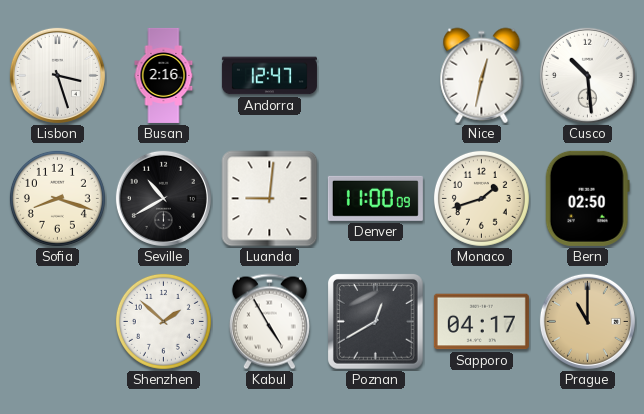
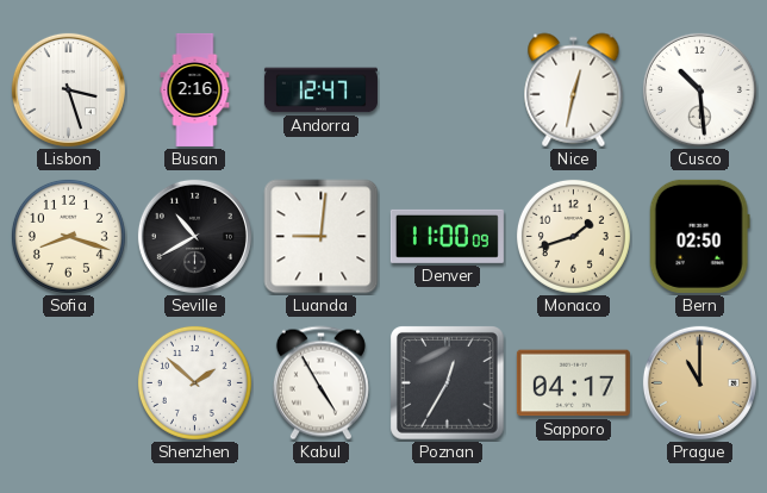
Poznan: 12:40 -> 12:35 (448, 383)
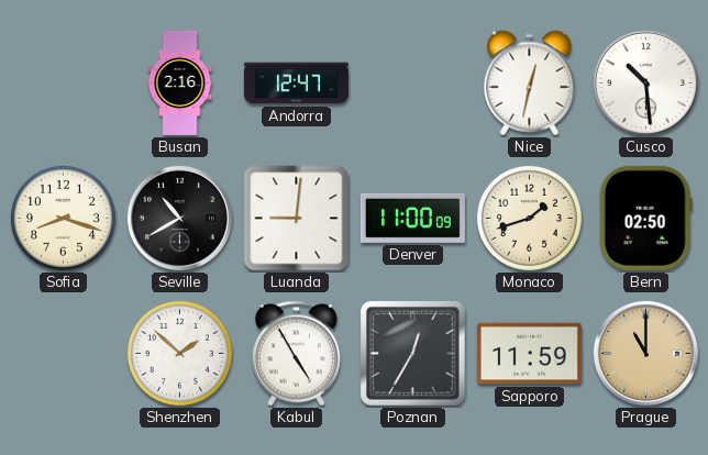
Lisbon: 3:27 -> none (68, 89)
Sapporo: 04:17 -> 11:59 (529, 354)
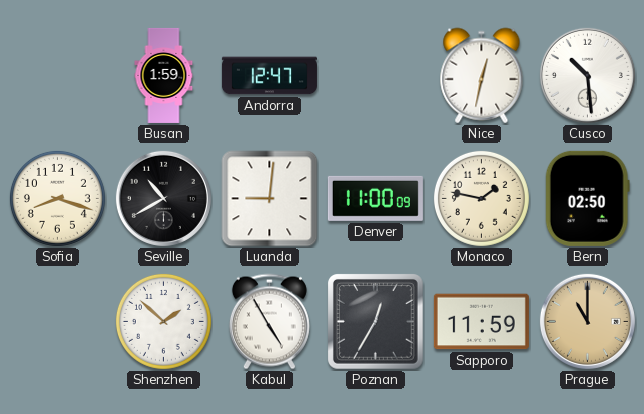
Busan: 2:16 -> 1:59 (164, 75)
Monaco: 1:42 -> 1:47 (481, 198)
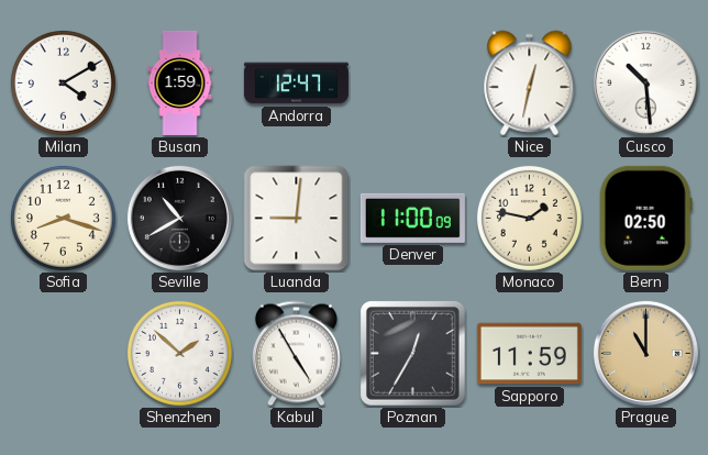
Milan: none -> 4:10 (63, 82)
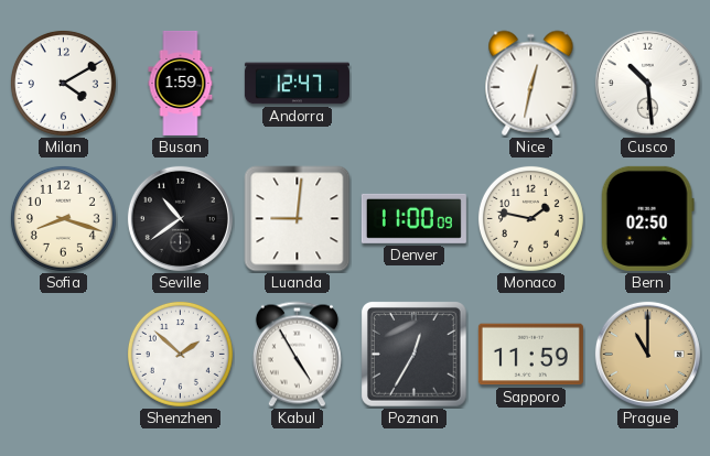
Seville: 10:40 -> 10:39 (180, 218)
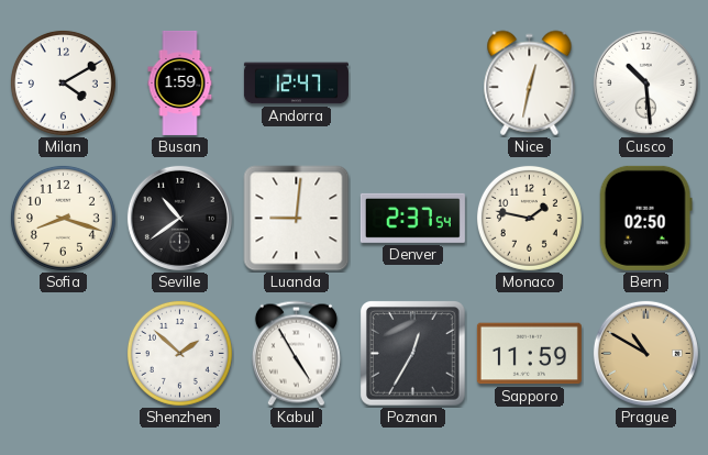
Denver: 11:00 -> 2:37 (412, 218)
Prague: 11:00 -> 10:50 (645, 353)
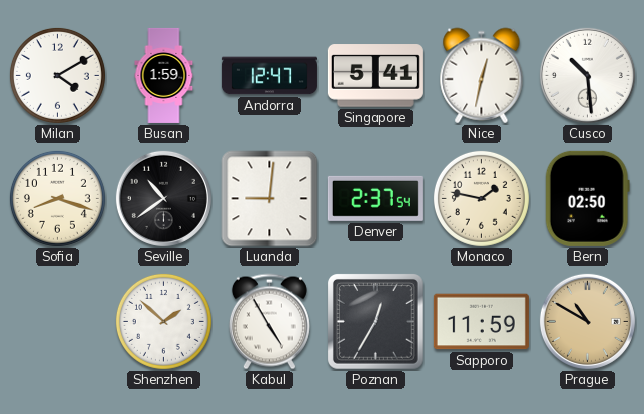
Singapore: none -> 5:41 (375, 76)
